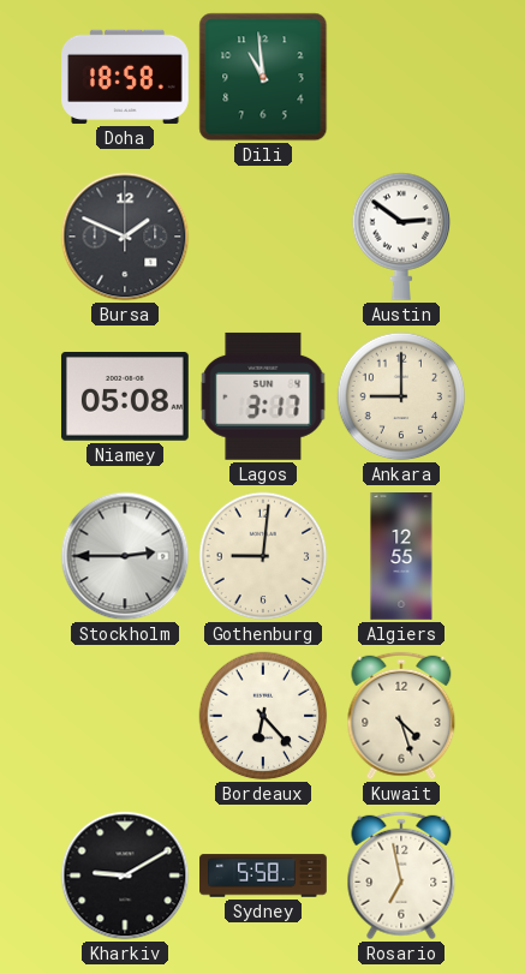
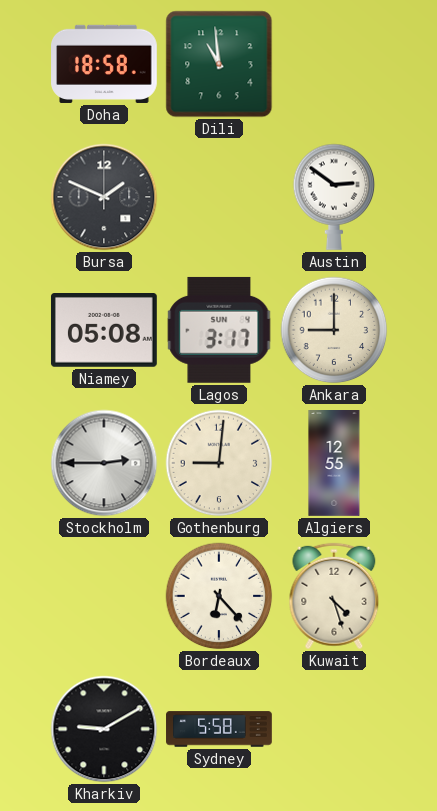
Rosario: 6:58 -> none (401, 876)
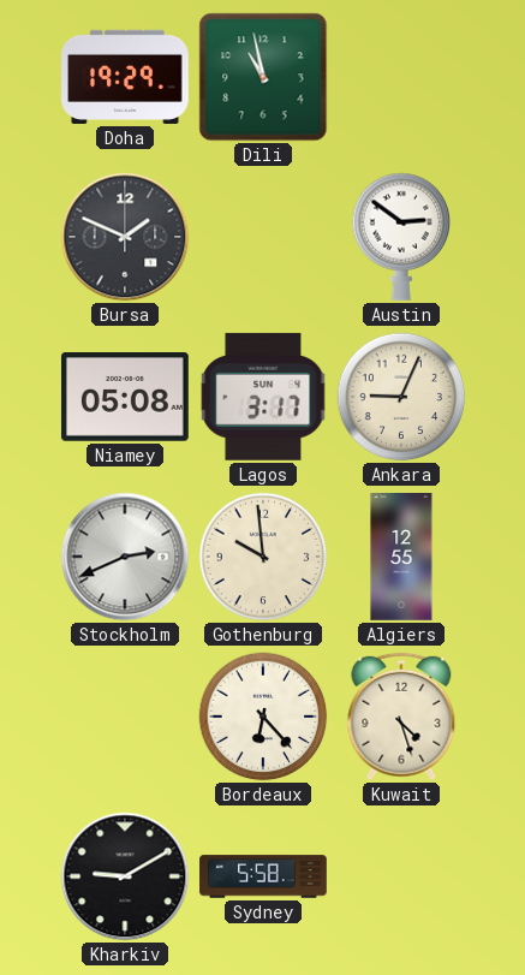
Doha: 18:58 -> 19:29 (126, 77)
Dili: 10:59 -> 10:58 (263, 77)
Ankara: 9:00 -> 9:04 (401, 397)
Stockholm: 2:45 -> 2:41 (125, 557)
Gothenburg: 9:01 -> 9:59 (263, 557)
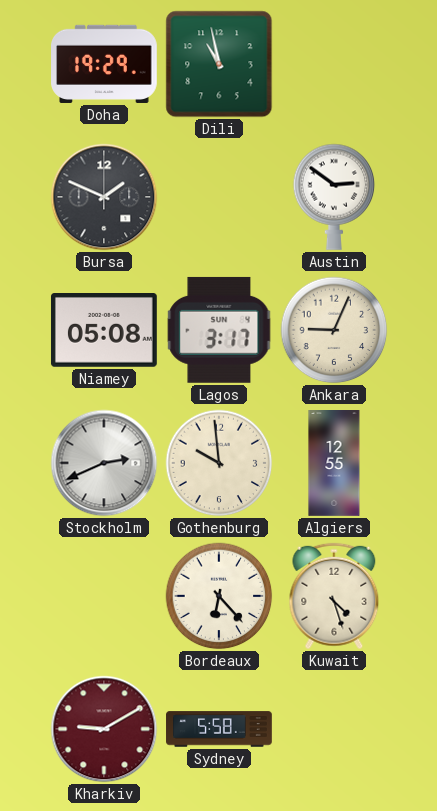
Kharkiv dial: black -> burgundy (104, 729)
